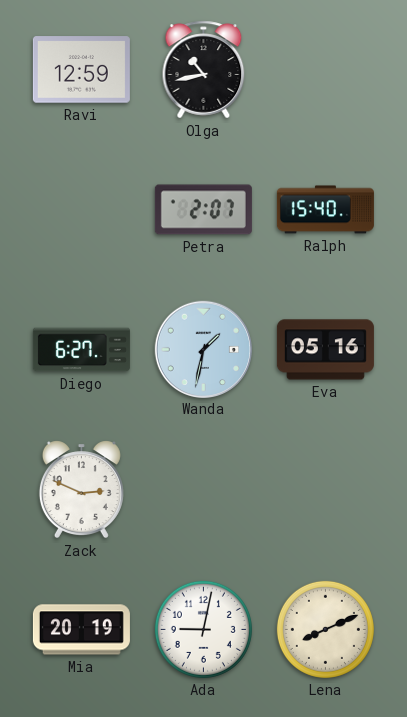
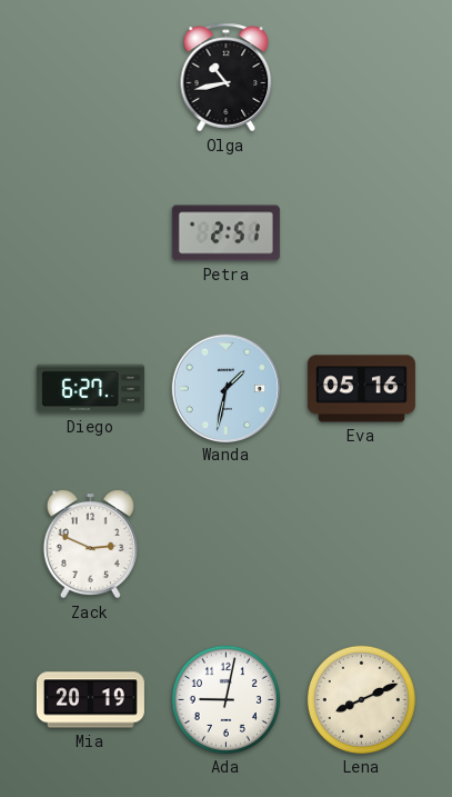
Ravi: 12:59 -> none (81, 70)
Petra: 2:07 -> 2:51 (225, 233)
Ralph: 15:40 -> none (325, 210)
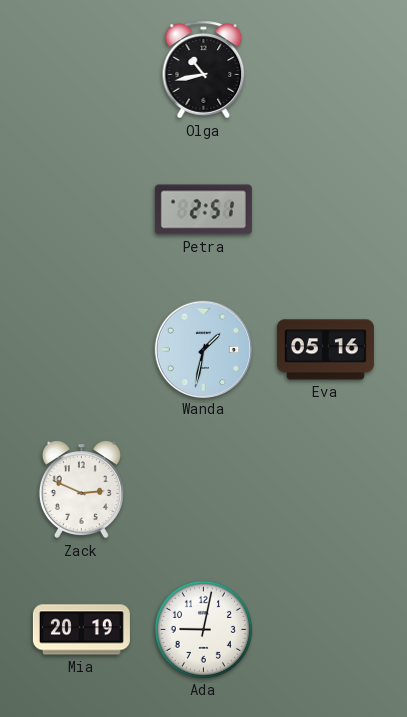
Diego: 6:27 -> none (90, 389)
Lena: 8:11 -> none (361, 699)
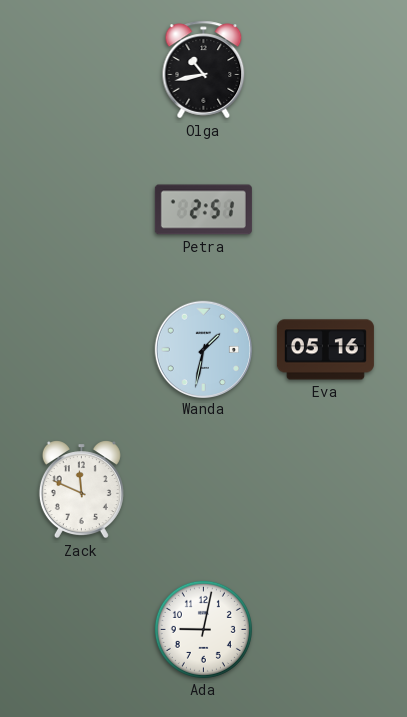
Zack: 2:49 -> 11:49 (81, 490)
Mia: 20:19 -> none (81, 630)
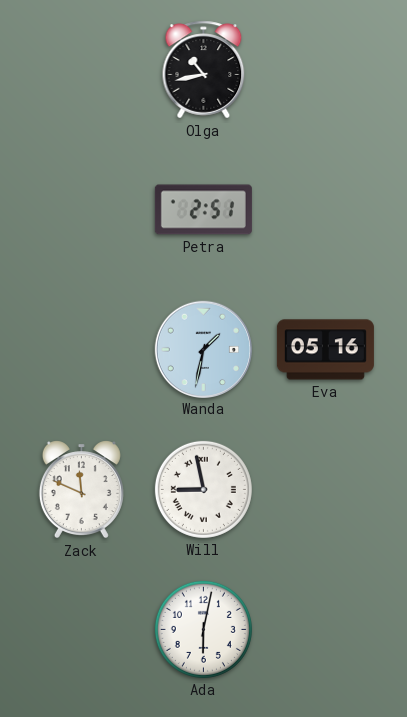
Will: none -> 8:58 (203, 489)
Ada: 9:02 -> 6:02 (203, 629)
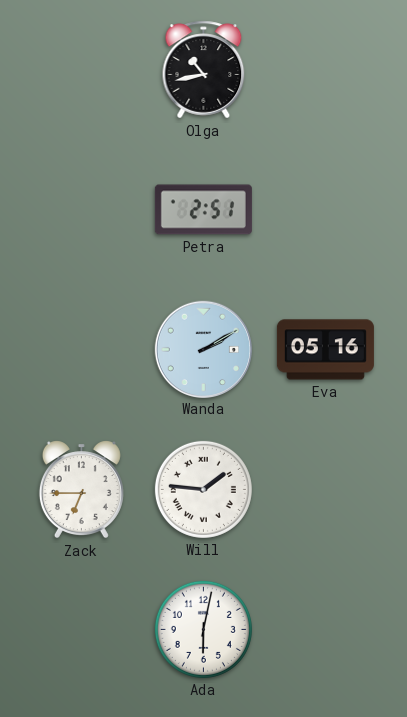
Wanda: 1:32 -> 2:10 (203, 349)
Zack: 11:49 -> 6:45 (81, 490)
Will: 8:58 -> 1:46 (203, 489)
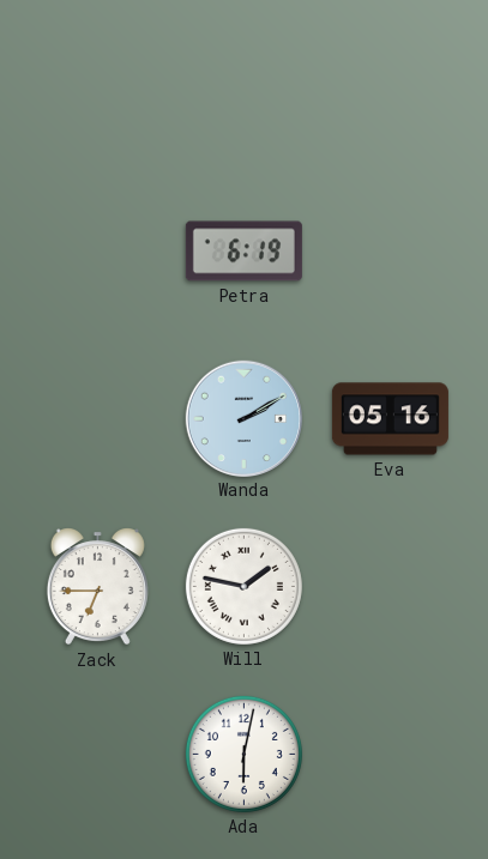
Olga: 10:43 -> none (204, 70)
Petra: 2:51 -> 6:19 (243, 252)
Will: 1:46 -> 1:47 (243, 586)
